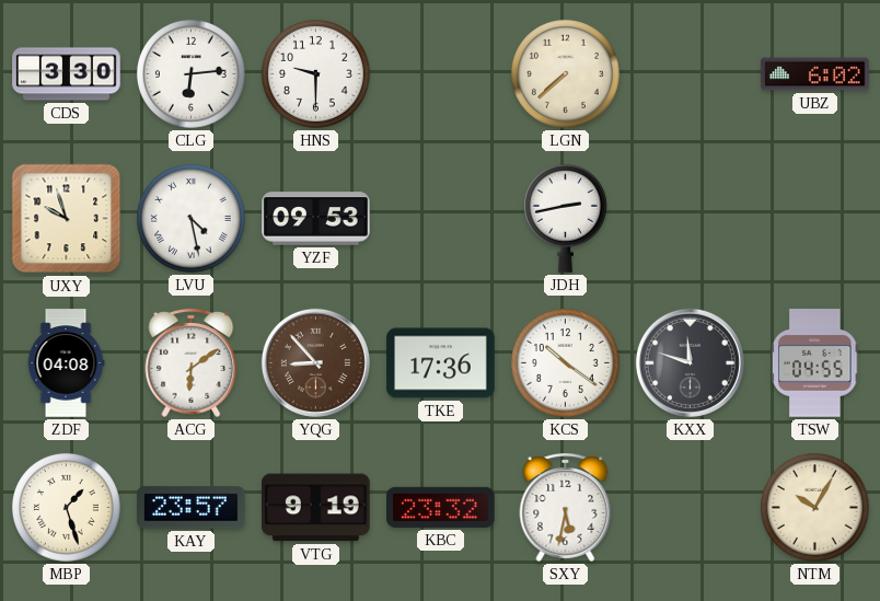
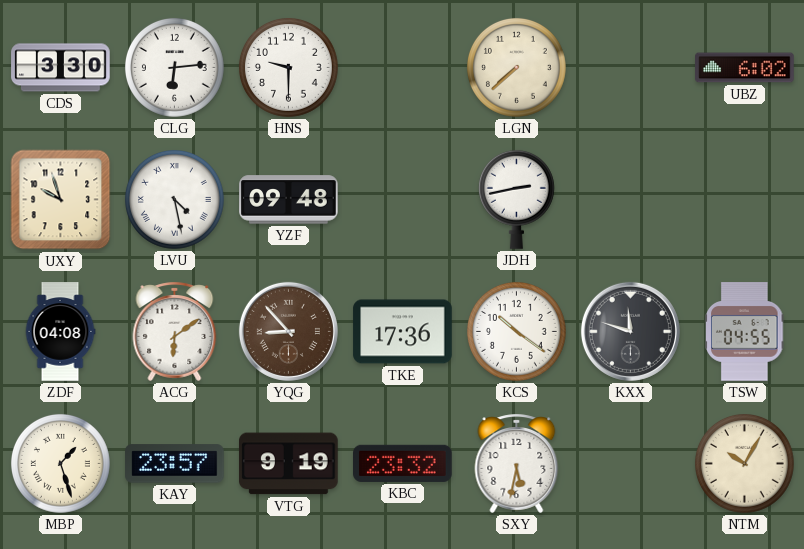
YZF: 09:53 -> 09:48 (289, 200)
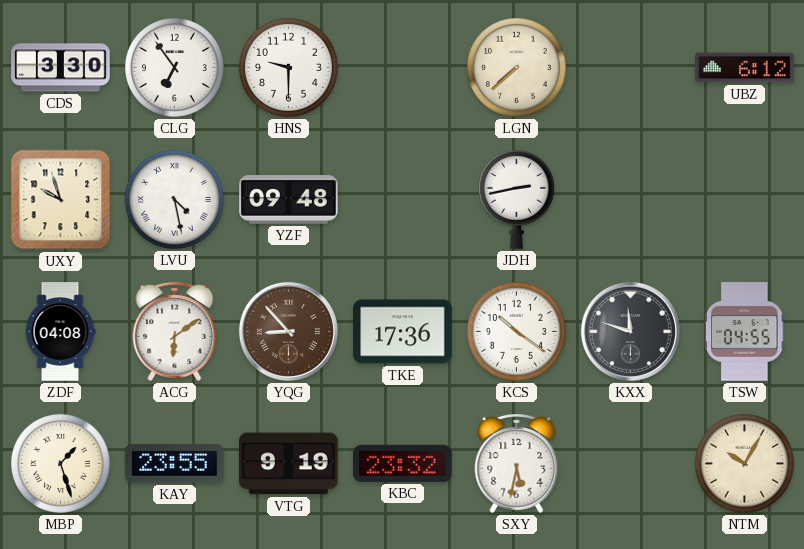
CLG: 6:14 -> 6:54 (174, 67)
UBZ: 6:02 -> 6:12 (745, 68)
KAY: 23:57 -> 23:55 (175, 464)
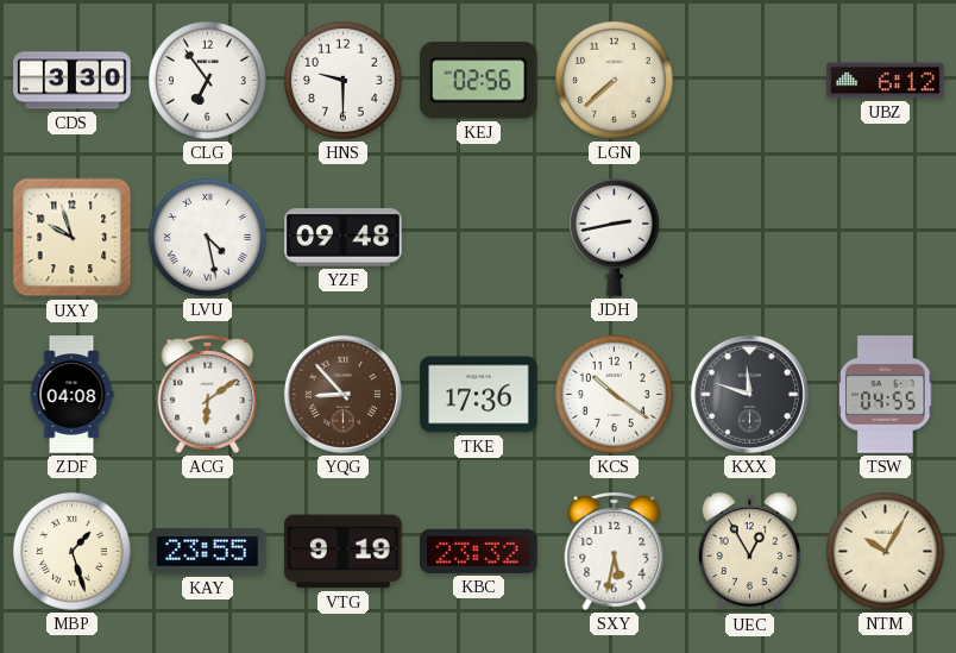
KEJ: none -> 02:56 (478, 81)
UEC: none -> 12:55 (749, 552)
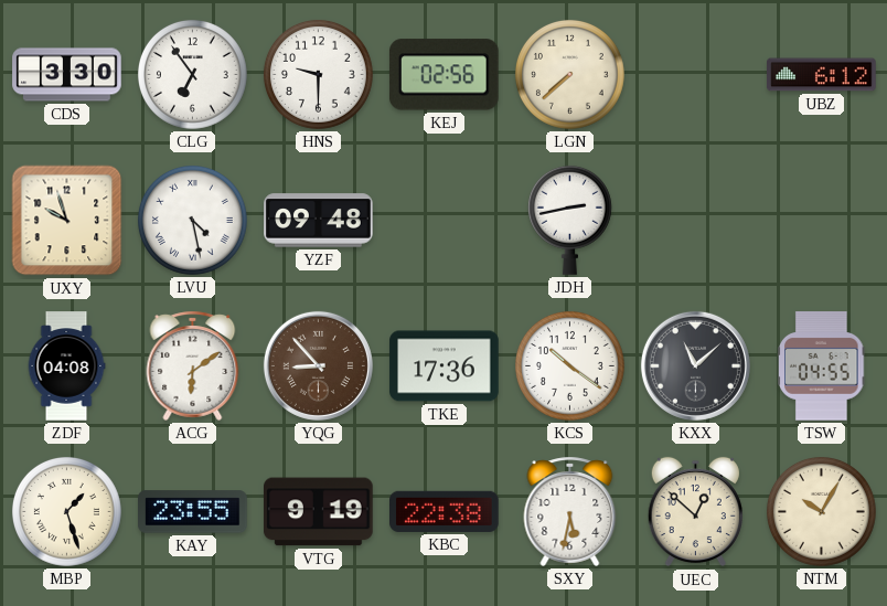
KXX: 11:48 -> 11:08 (695, 365)
KBC: 23:32 -> 22:38 (445, 511)
UEC: 12:55 -> 12:52 (695, 512)
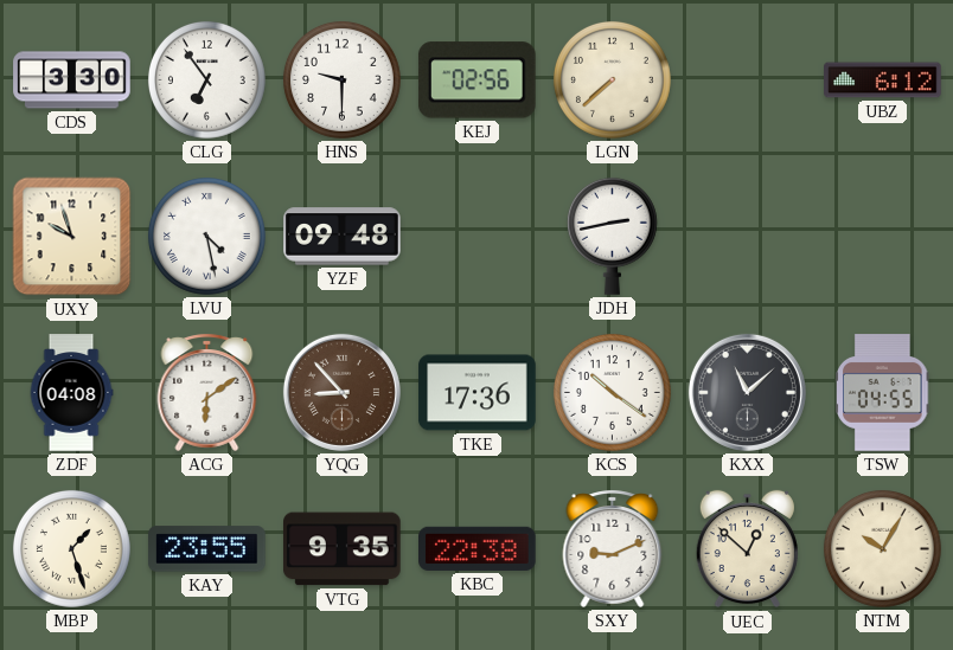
VTG: 9:19 -> 9:35 (343, 549)
SXY: 5:32 -> 9:11 (613, 548)
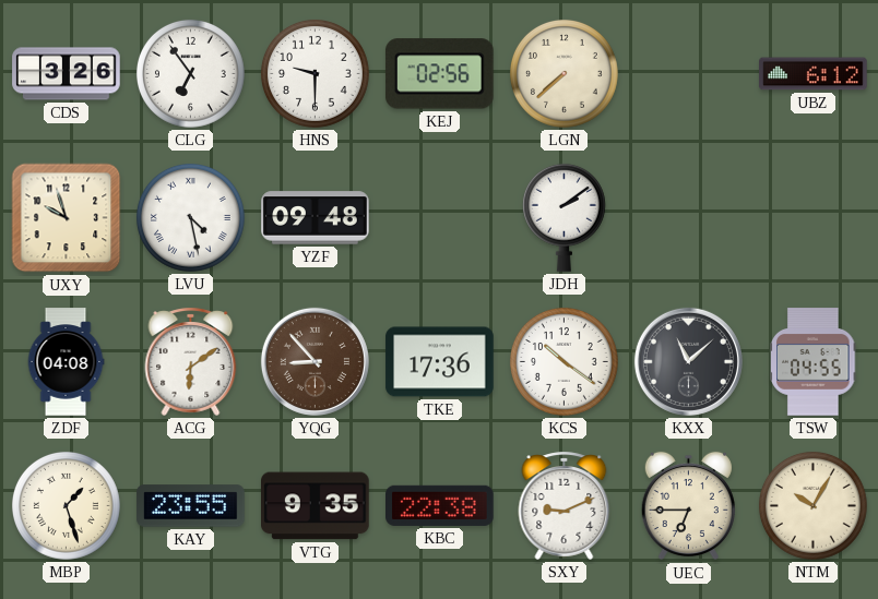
CDS: 3:30 -> 3:26 (67, 74)
JDH: 2:43 -> 2:09 (563, 217)
UEC: 12:52 -> 6:45 (688, 506)
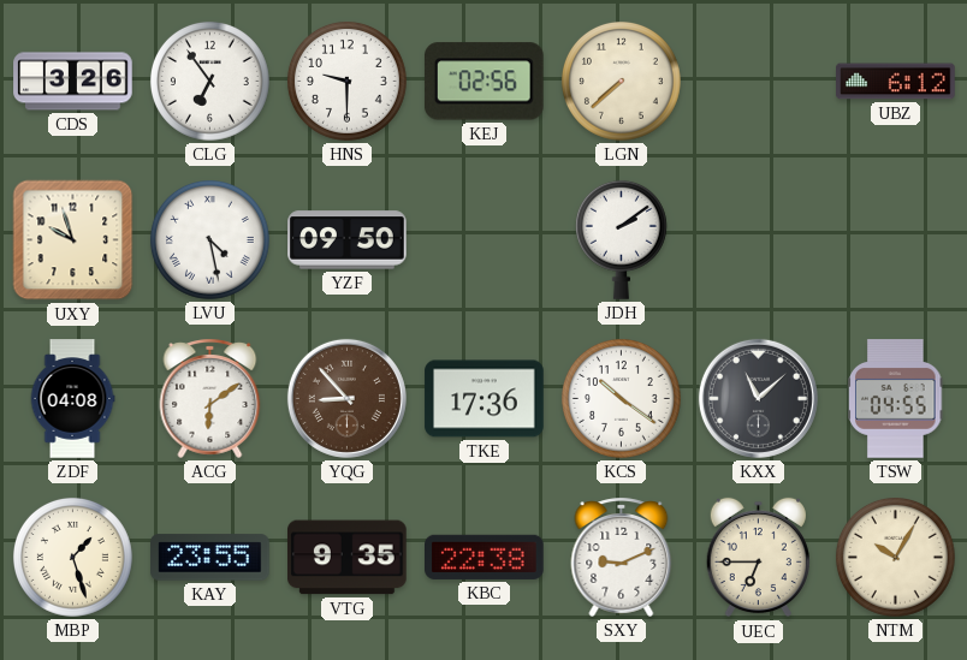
YZF: 09:48 -> 09:50 (348, 240)
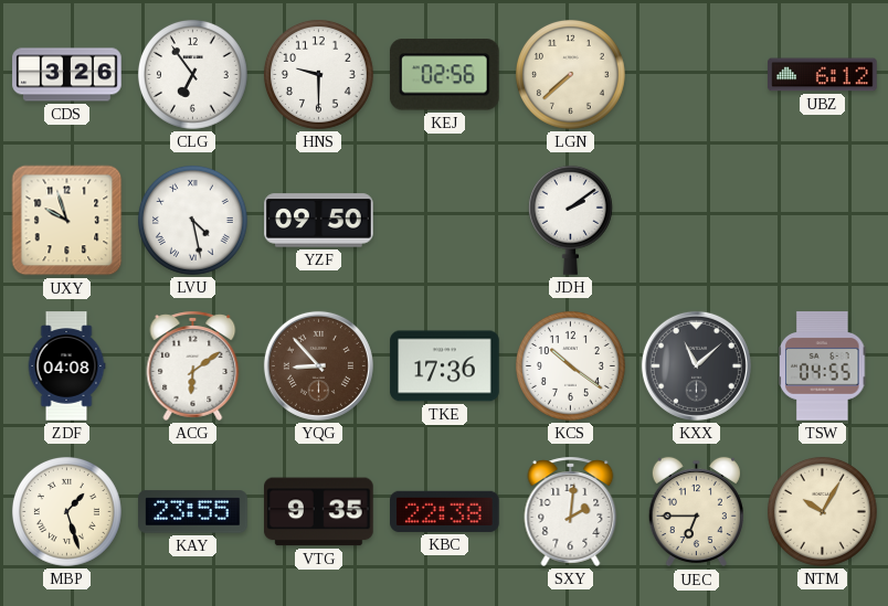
SXY: 9:11 -> 2:01 (571, 511)
